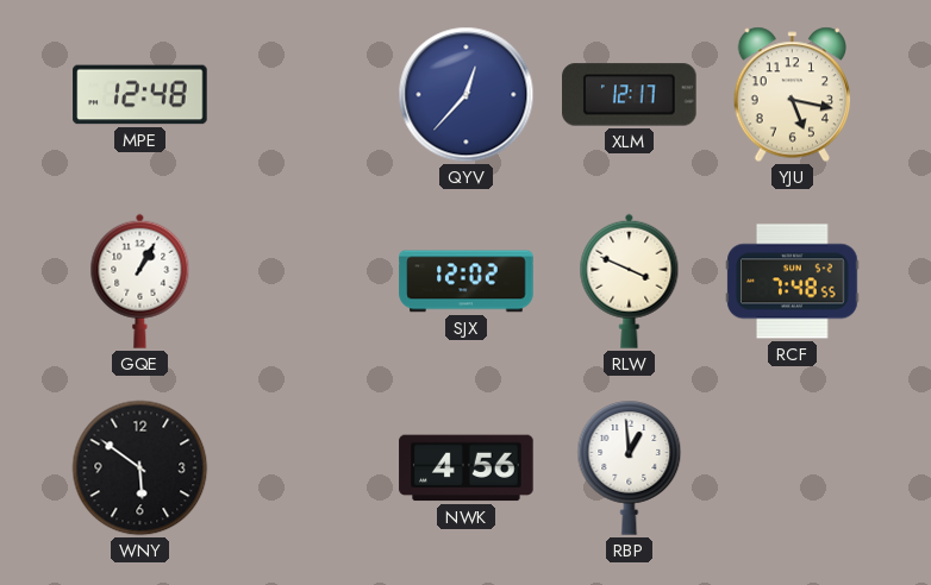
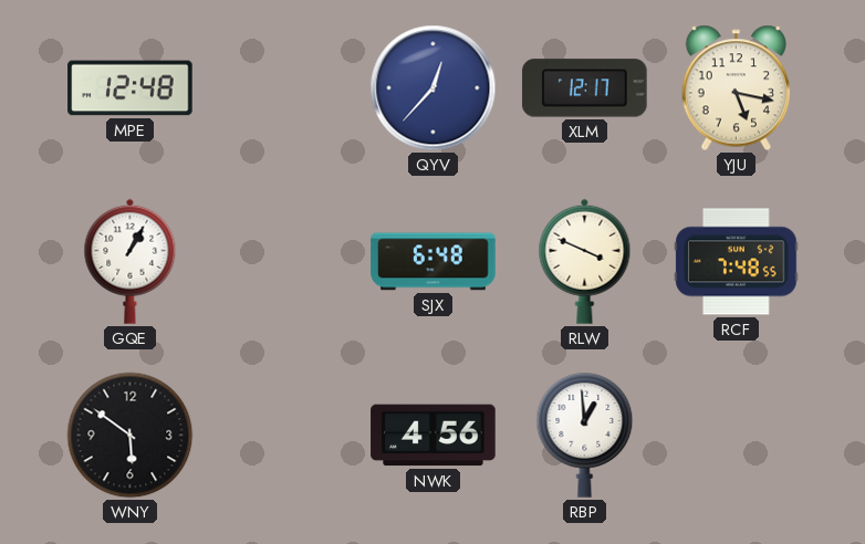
SJX: 12:02 -> 6:48 (434, 262)
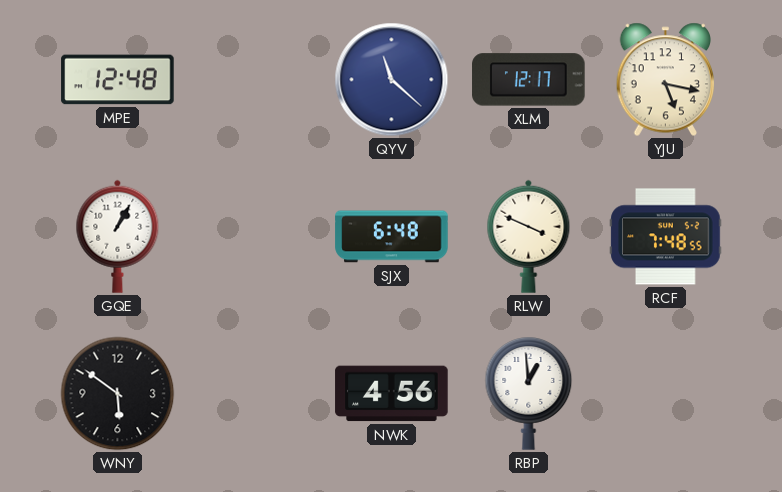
QYV: 12:37 -> 11:22 (392, 80)
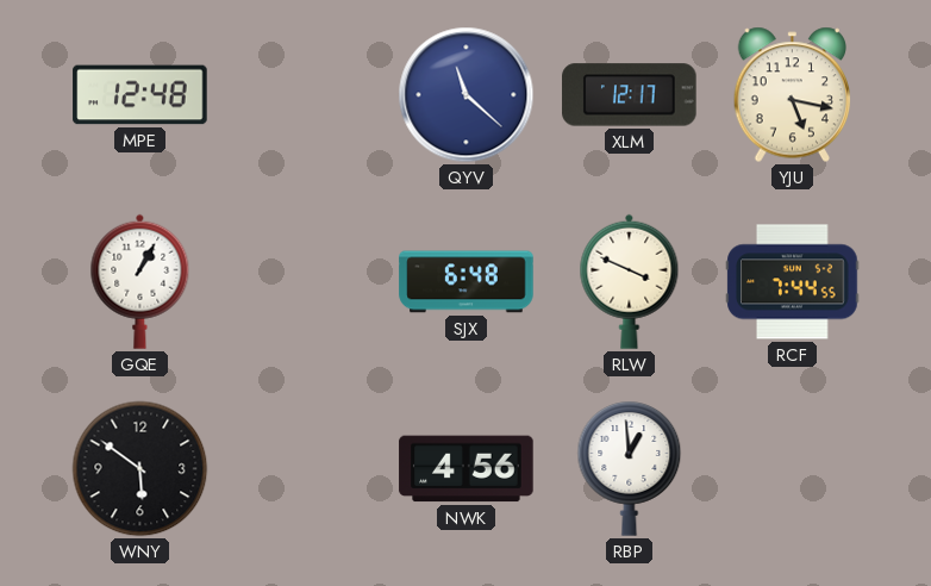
RCF: 7:48 -> 7:44 (793, 282)
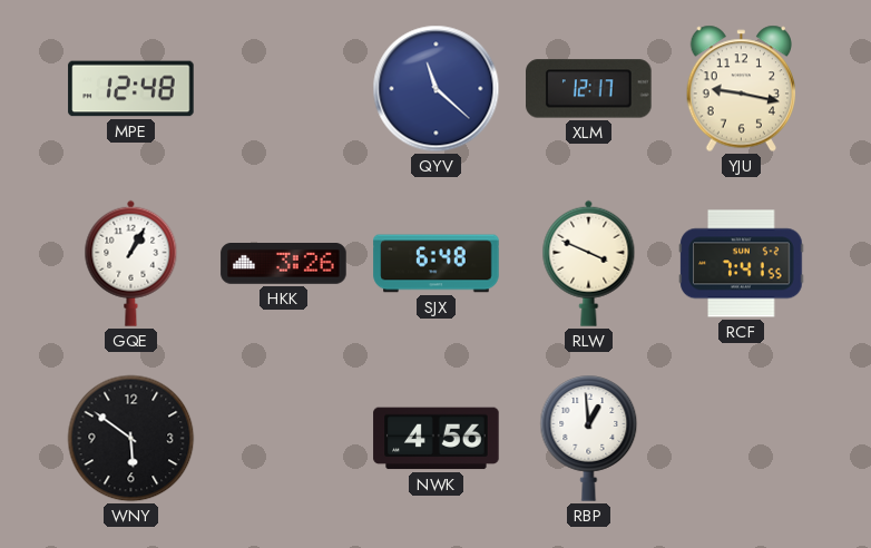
YJU: 5:17 -> 9:17 (742, 89)
HKK: none -> 3:26 (284, 264)
RCF: 7:44 -> 7:41 (742, 264)
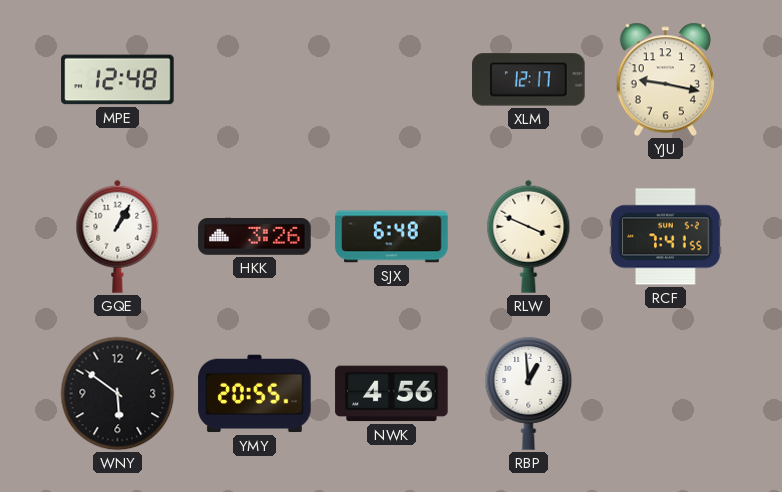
QYV: 11:22 -> none (437, 89)
YMY: none -> 20:55 (255, 394)
